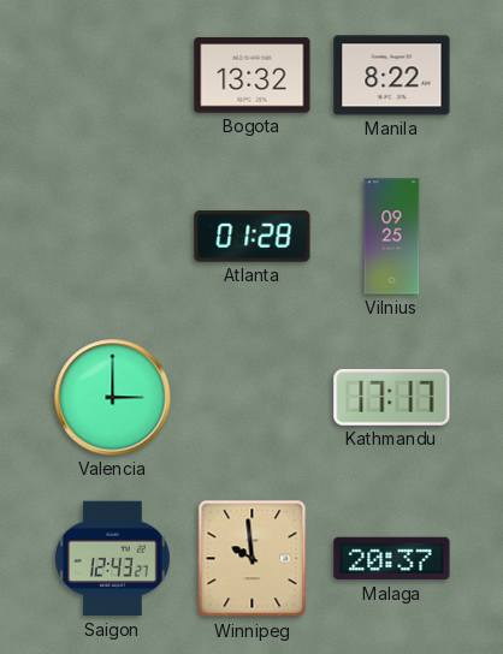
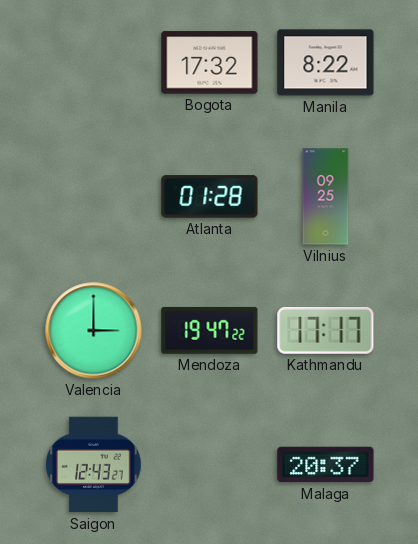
Bogota: 13:32 -> 17:32 (210, 63)
Mendoza: none -> 19:47 (210, 330)
Winnipeg: 9:59 -> none (253, 559)
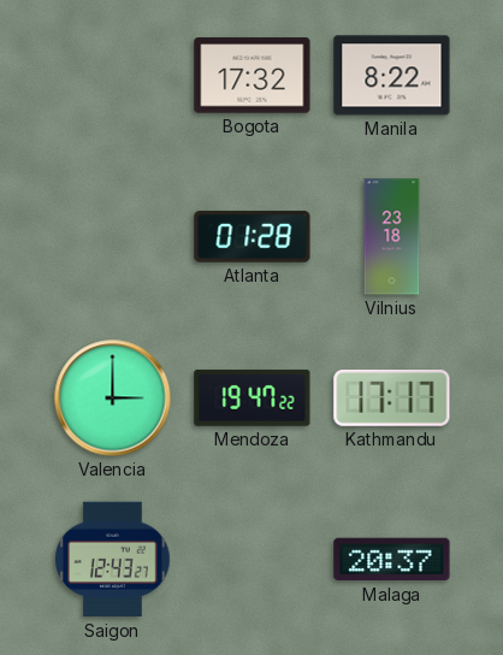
Vilnius: 09:25 -> 23:18 (392, 237)
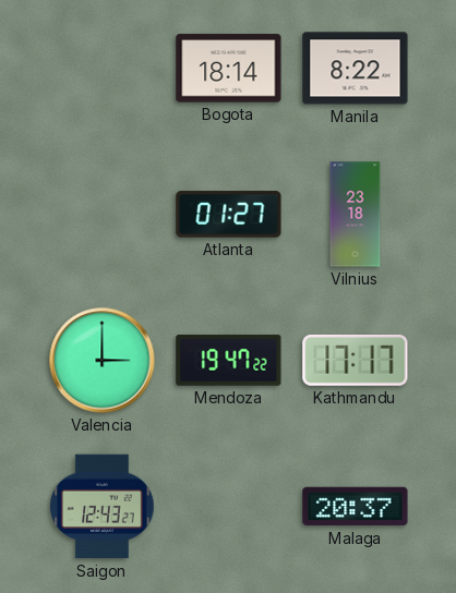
Bogota: 17:32 -> 18:14 (229, 69)
Atlanta: 01:28 -> 01:27 (229, 215)
